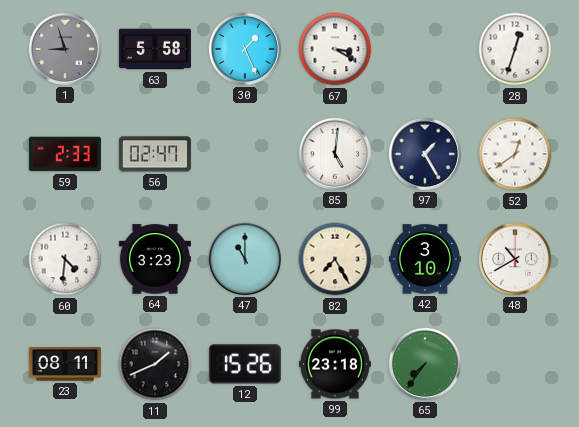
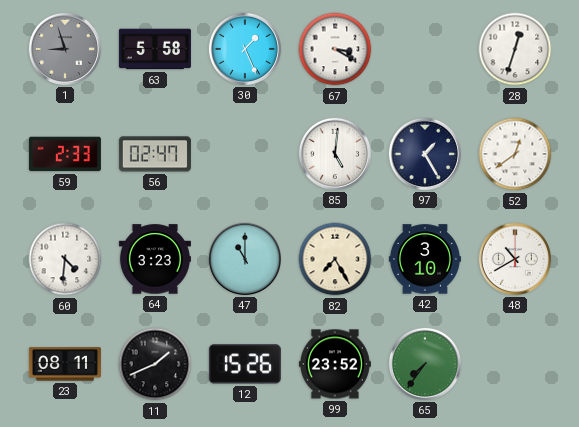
99: 23:18 -> 23:52 (335, 364)
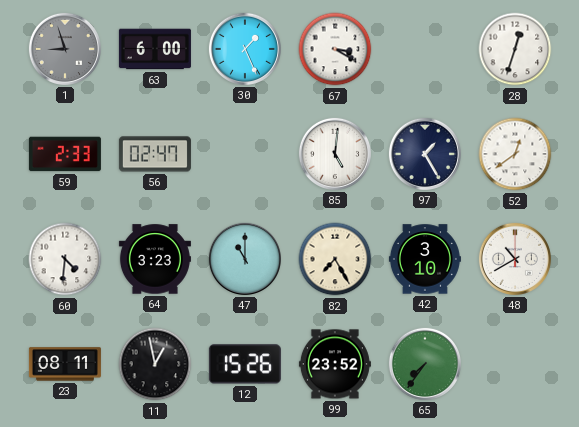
63: 5:58 -> 6:00 (155, 49)
11: 1:41 -> 12:58 (155, 364)
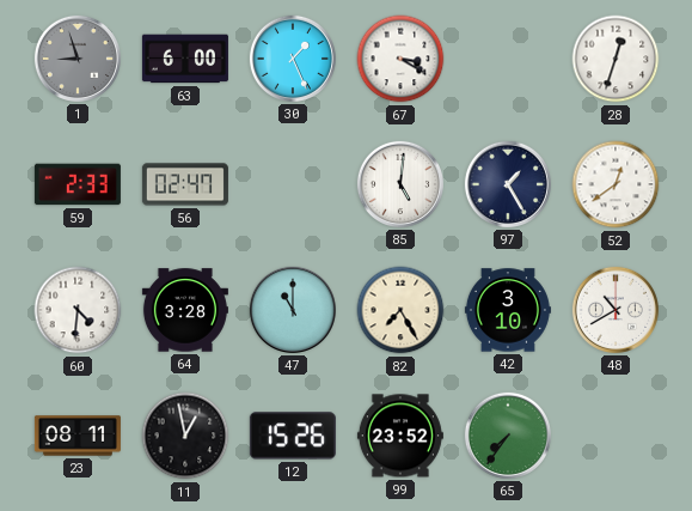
64: 3:23 -> 3:28 (185, 310)
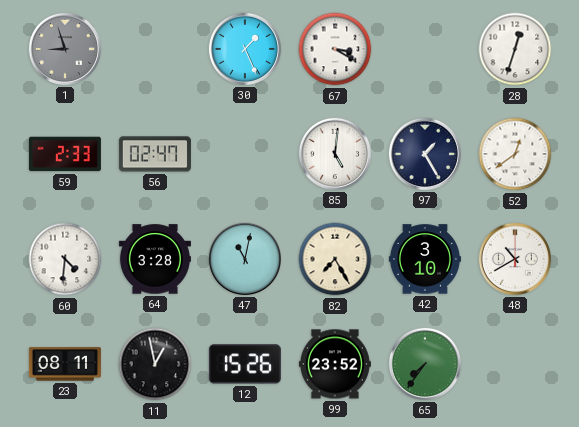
63: 6:00 -> none (185, 59)
47: 11:00 -> 11:02 (245, 259)
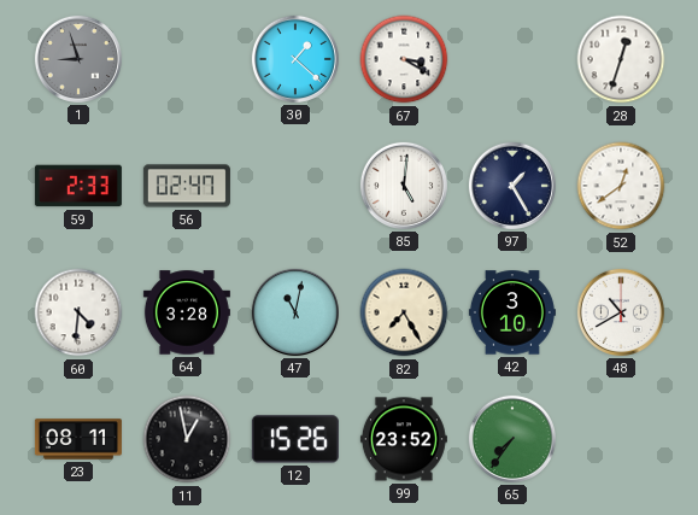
30: 1:26 -> 1:22 (295, 59)
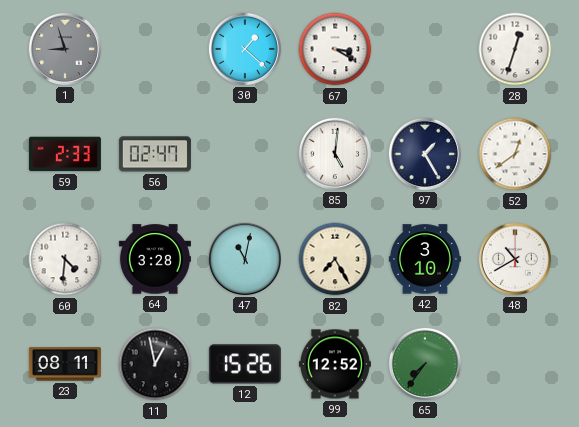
99: 23:52 -> 12:52 (335, 364)
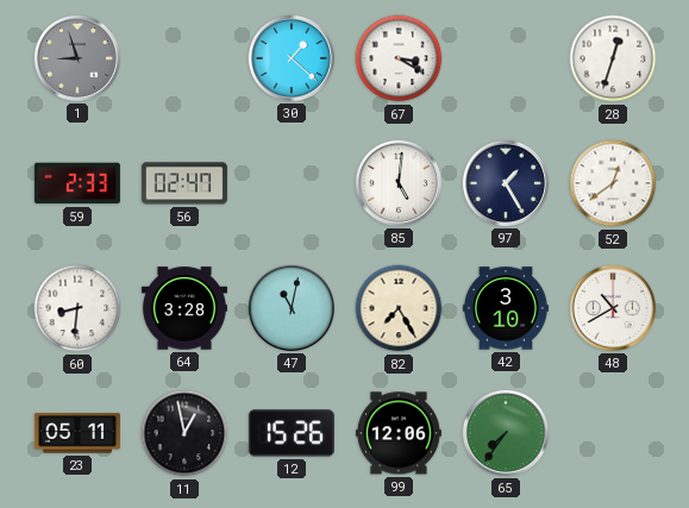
60: 4:31 -> 8:31 (77, 308)
23: 08:11 -> 05:11 (77, 433)
99: 12:52 -> 12:06 (399, 433)
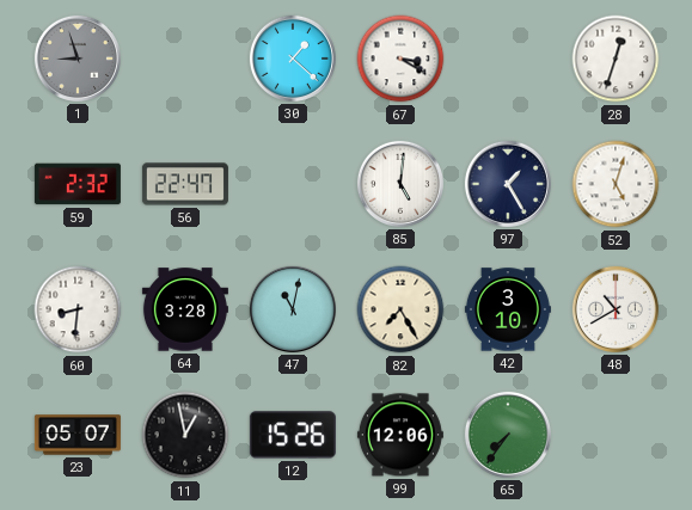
59: 2:33 -> 2:32 (78, 184)
56: 02:47 -> 22:47 (185, 184)
52: 12:39 -> 5:03 (616, 184)
23: 05:11 -> 05:07 (78, 435)
